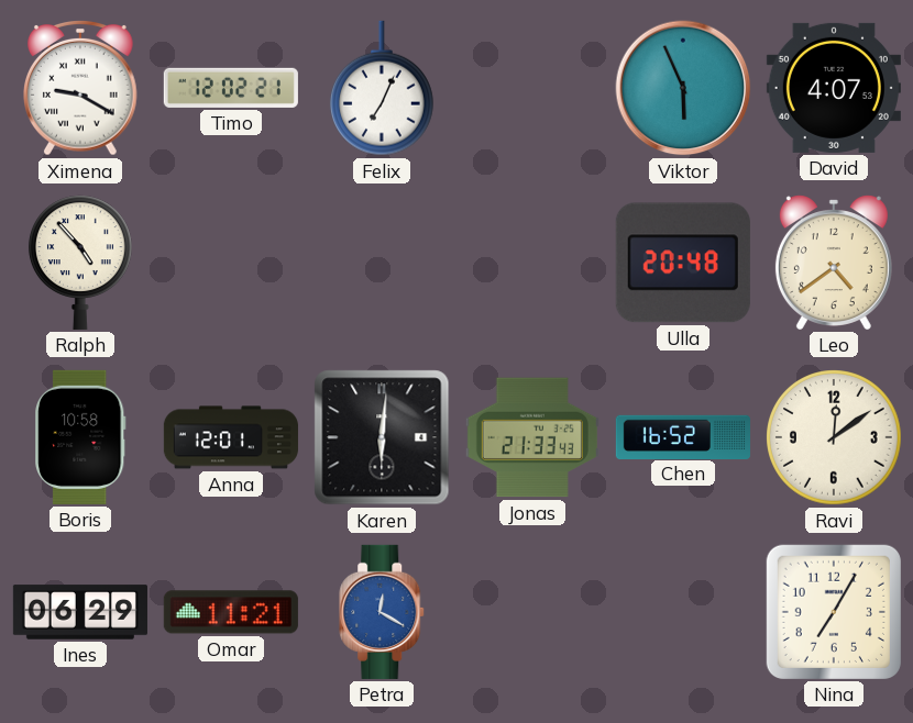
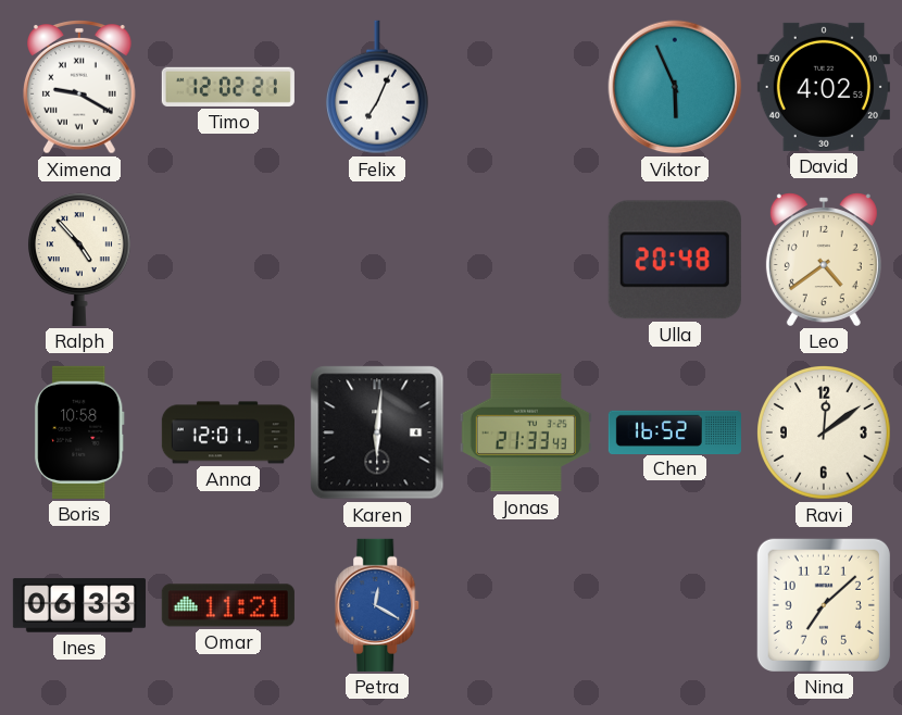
David: 4:07 -> 4:02 (824, 87)
Ines: 06:29 -> 06:33 (79, 605)
Nina: 7:05 -> 7:08 (824, 605)
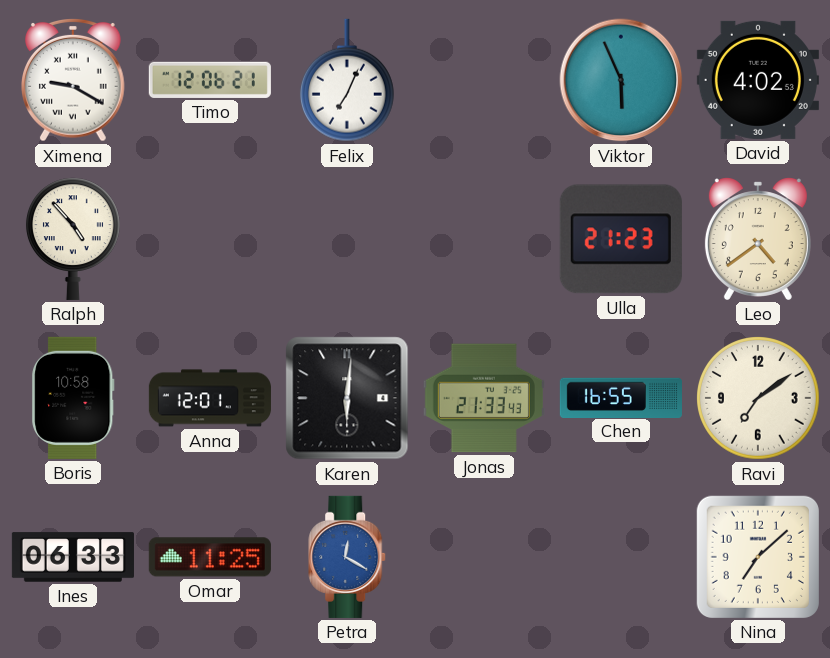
Timo: 12:02 -> 12:06 (210, 80)
Ulla: 20:48 -> 21:23 (621, 239)
Chen: 16:52 -> 16:55 (621, 397)
Ravi: 12:09 -> 7:09 (759, 399)
Omar: 11:21 -> 11:25 (210, 557)
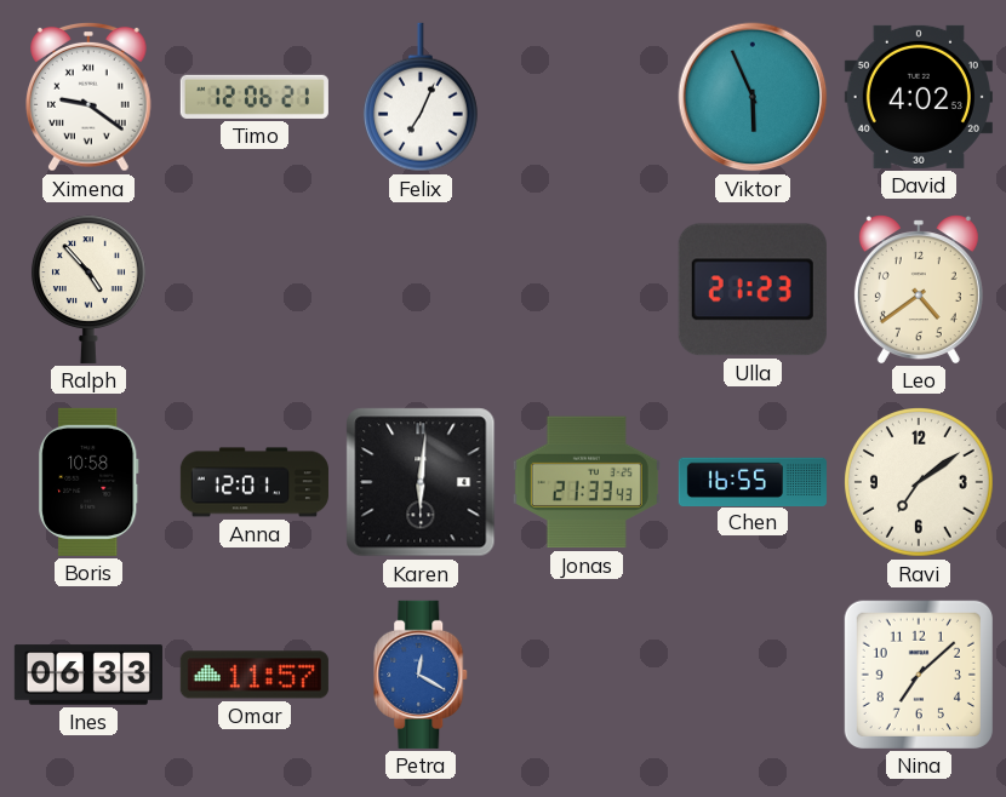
Ximena: 9:20 -> 9:21 (90, 98)
Omar: 11:25 -> 11:57 (255, 675)
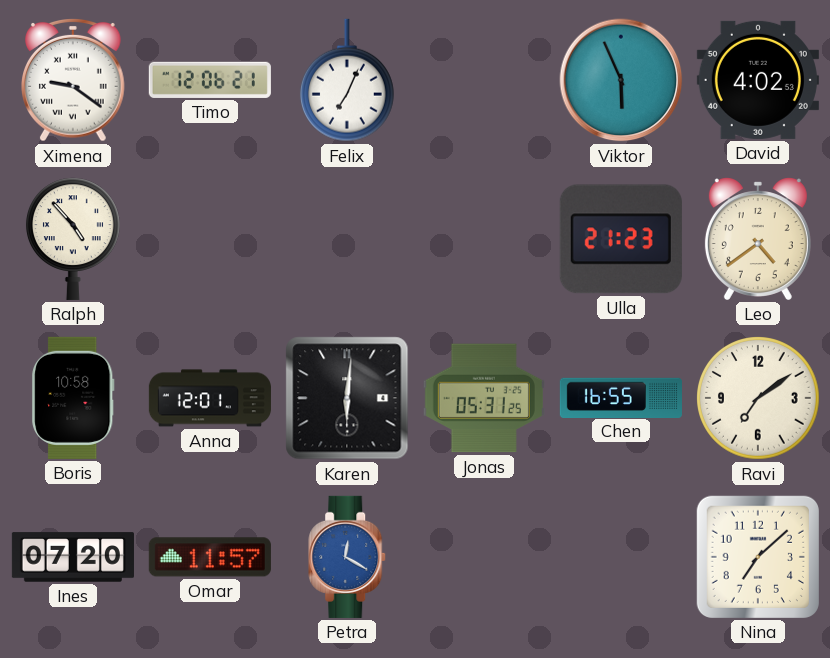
Jonas: 21:33 -> 05:31 (484, 398)
Ines: 06:33 -> 07:20 (73, 557)
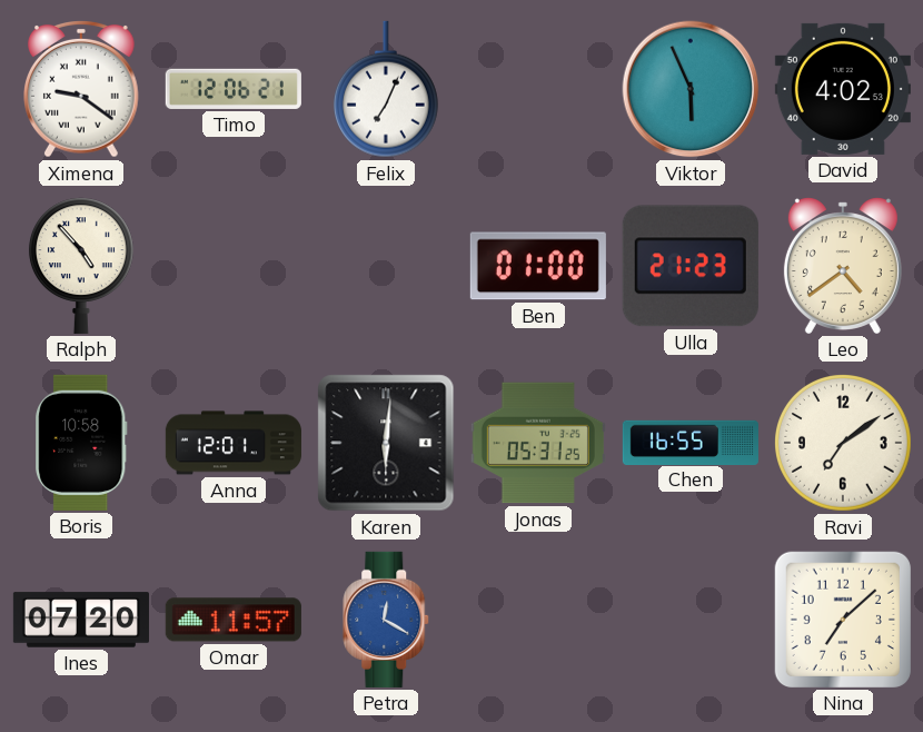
Ben: none -> 01:00 (538, 266)
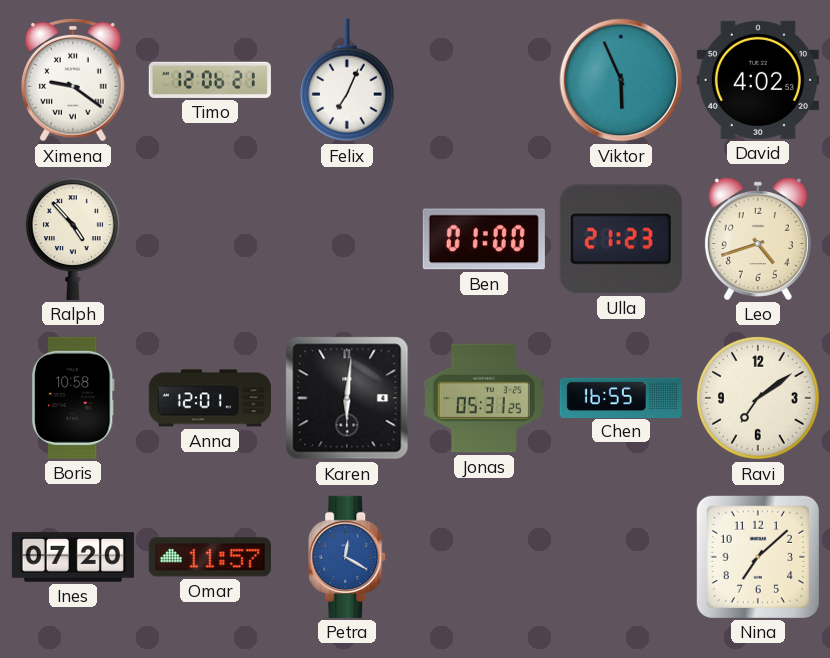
Leo: 4:39 -> 4:42 (758, 239)
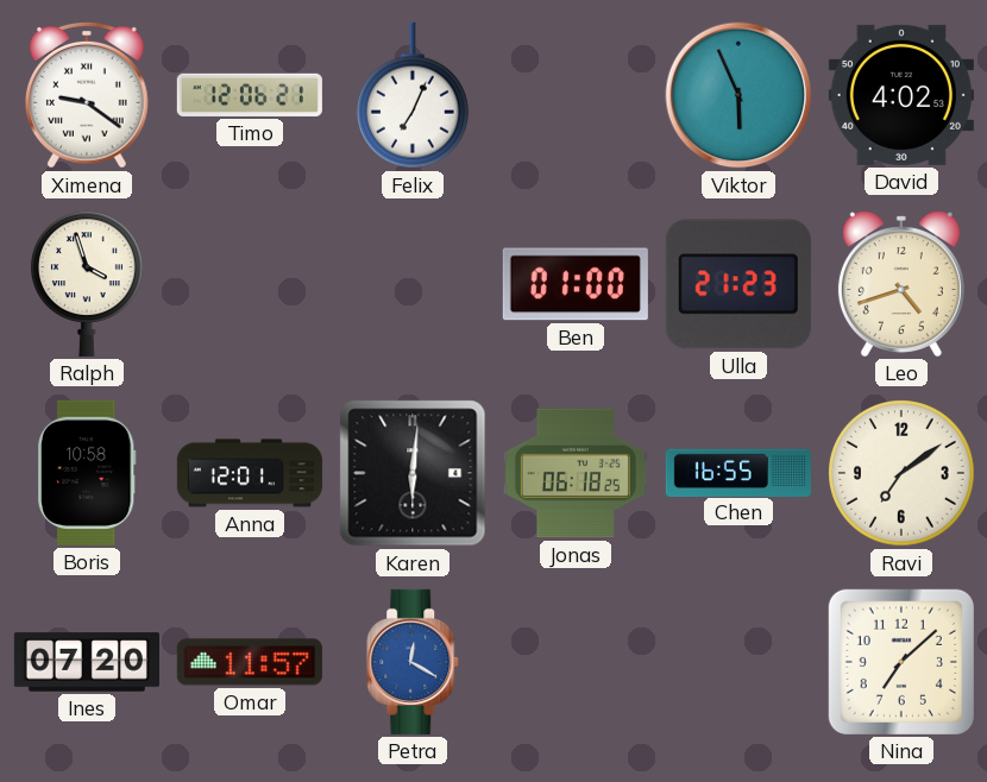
Ralph: 4:53 -> 3:57 (87, 284)
Jonas: 05:31 -> 06:18 (576, 473)
